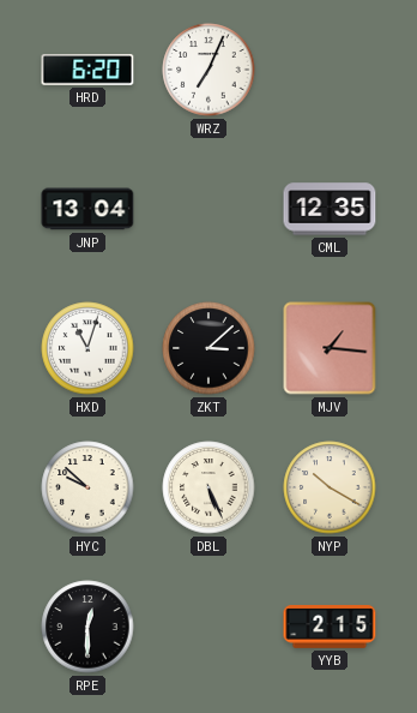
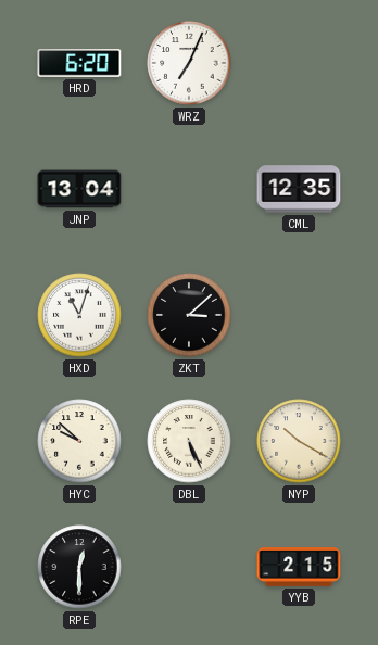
MJV: 1:16 -> none (330, 348)
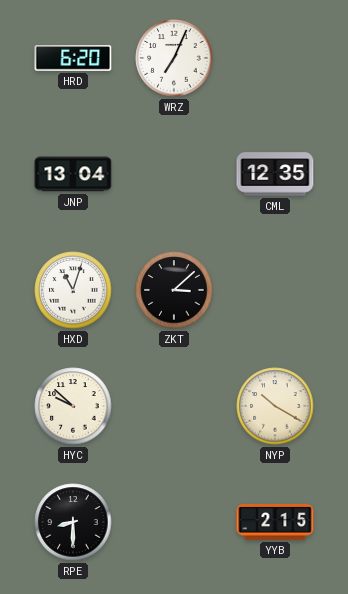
DBL: 5:26 -> none (189, 441)
RPE: 12:30 -> 8:30 (73, 522)
